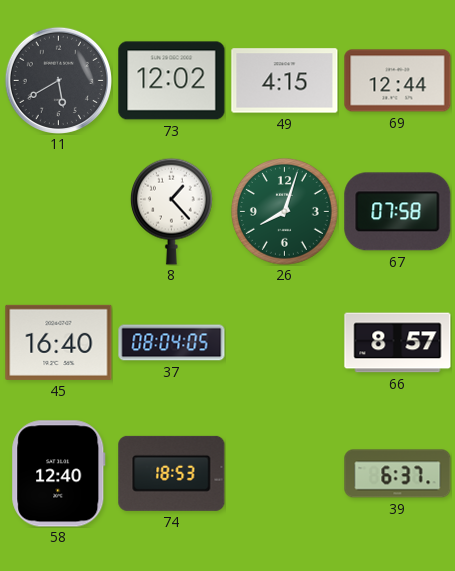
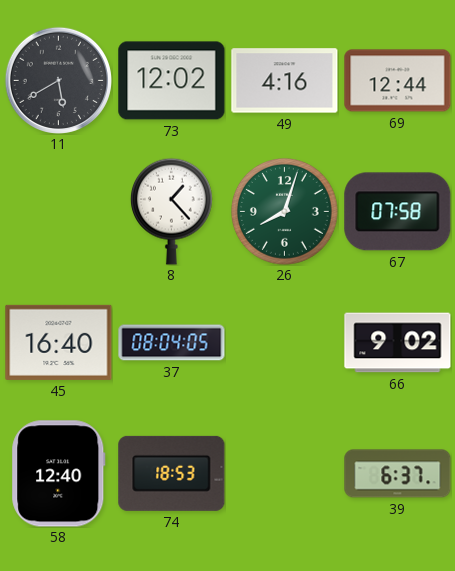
49: 4:15 -> 4:16 (285, 81)
66: 8:57 -> 9:02 (398, 343)
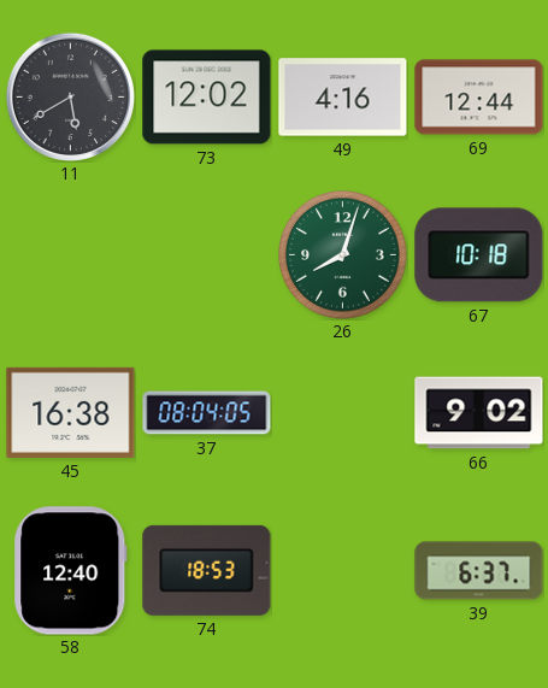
8: 1:23 -> none (171, 211)
67: 07:58 -> 10:18 (479, 255)
45: 16:40 -> 16:38 (71, 412)
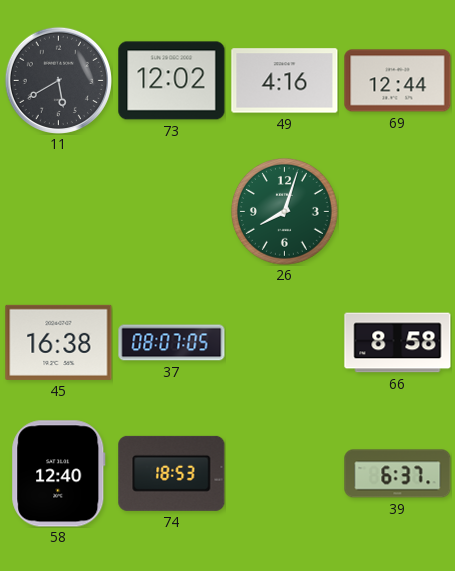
67: 10:18 -> none (479, 255)
37: 08:04 -> 08:07 (172, 343)
66: 9:02 -> 8:58 (398, 343)
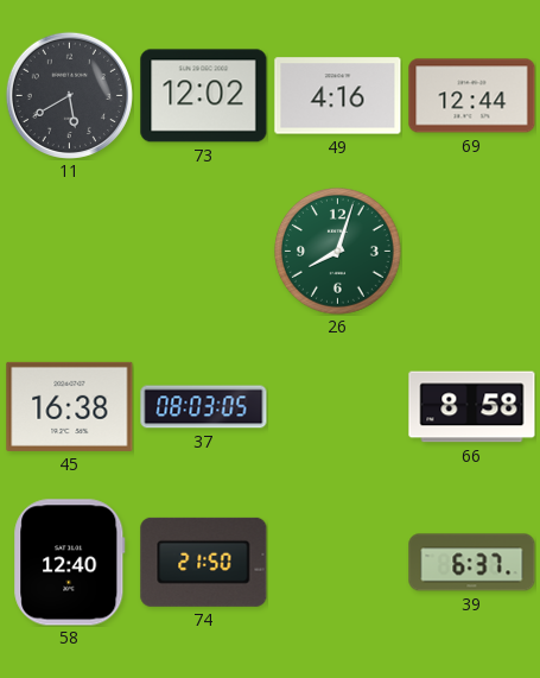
37: 08:07 -> 08:03 (204, 407)
74: 18:53 -> 21:50 (204, 562)
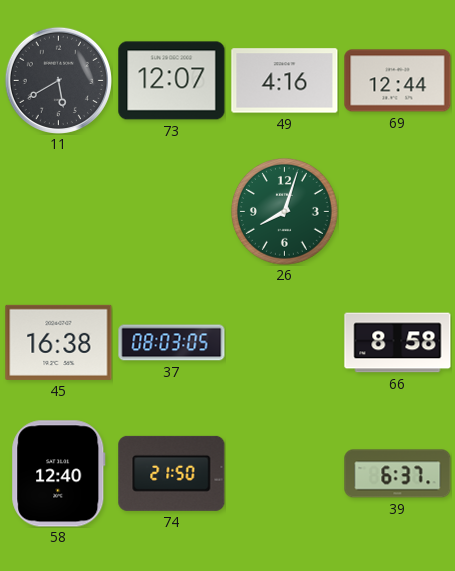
73: 12:02 -> 12:07 (172, 81)
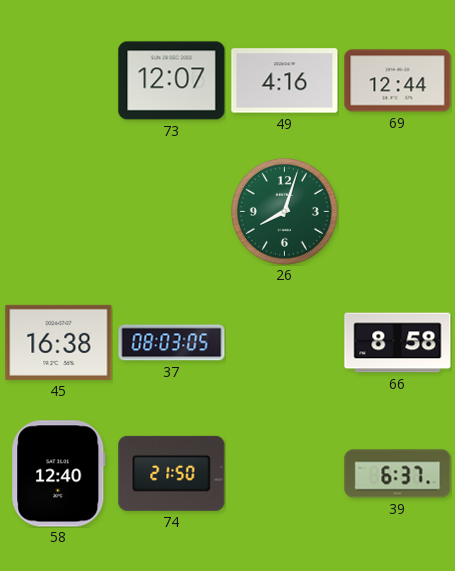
11: 5:40 -> none (58, 80)
